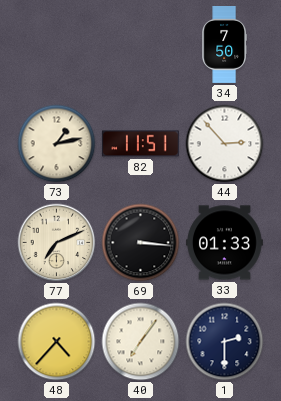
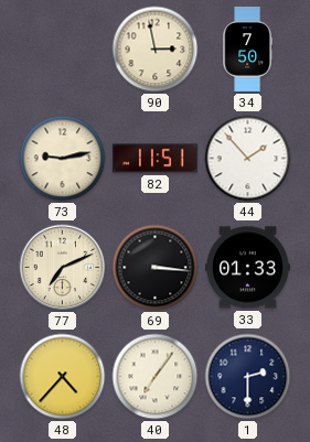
90: none -> 2:58 (156, 50)
73: 1:13 -> 9:13 (63, 159)
44: 2:53 -> 1:53 (248, 159)
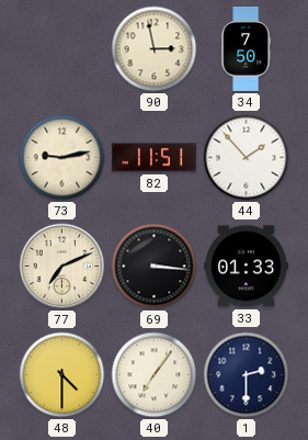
48: 4:37 -> 4:30 (62, 375)
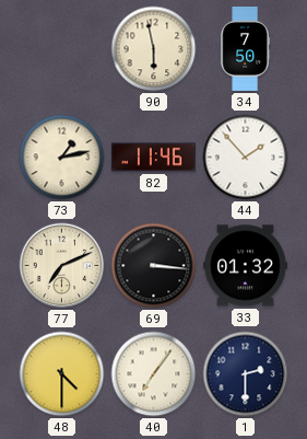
90: 2:58 -> 5:58 (154, 49)
73: 9:13 -> 1:13 (62, 158)
82: 11:51 -> 11:46 (153, 158)
33: 01:33 -> 01:32 (246, 266)
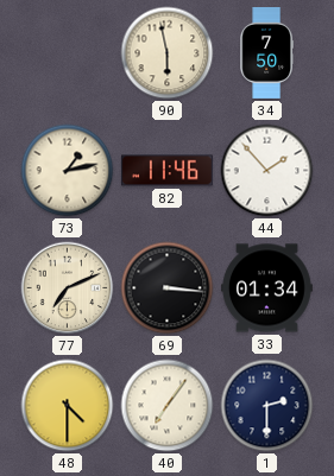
33: 01:32 -> 01:34 (267, 288)
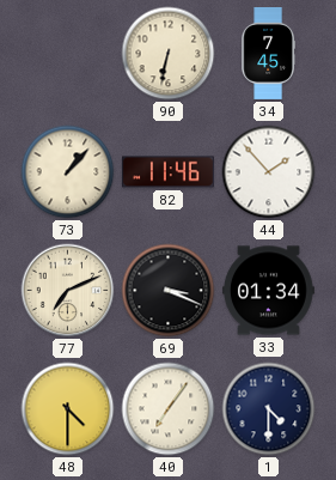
90: 5:58 -> 6:32 (169, 54)
34: 7:50 -> 7:45 (268, 54)
73: 1:13 -> 1:07 (68, 172)
69: 3:16 -> 3:19 (169, 291)
1: 2:30 -> 4:30 (269, 409)
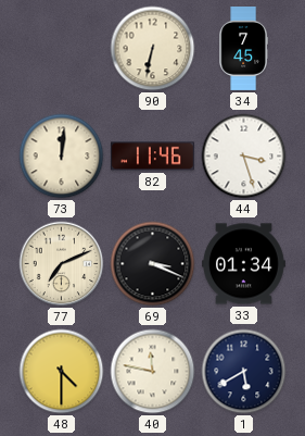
73: 1:07 -> 12:01 (62, 157)
44: 1:53 -> 3:27 (244, 157)
40: 7:06 -> 11:47 (153, 372)
1: 4:30 -> 5:40 (244, 372)
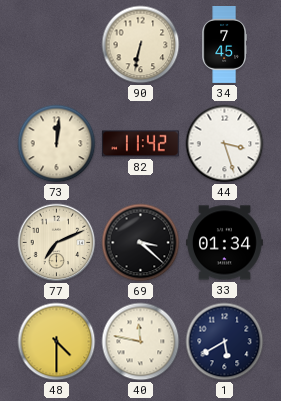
82: 11:46 -> 11:42 (140, 144)
69: 3:19 -> 3:22 (141, 243)
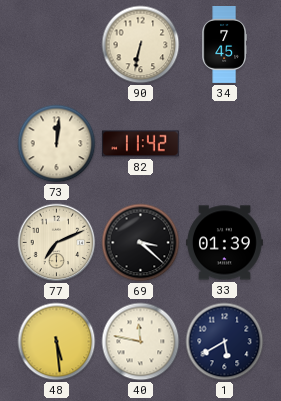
44: 3:27 -> none (225, 144)
33: 01:34 -> 01:39 (225, 243)
48: 4:30 -> 5:29 (57, 342)
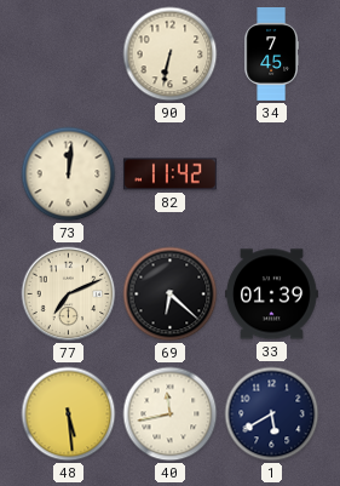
69: 3:22 -> 6:22 (171, 295)
40: 11:47 -> 11:43 (171, 414)
